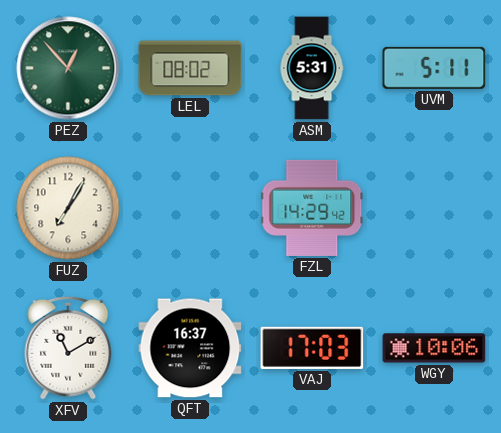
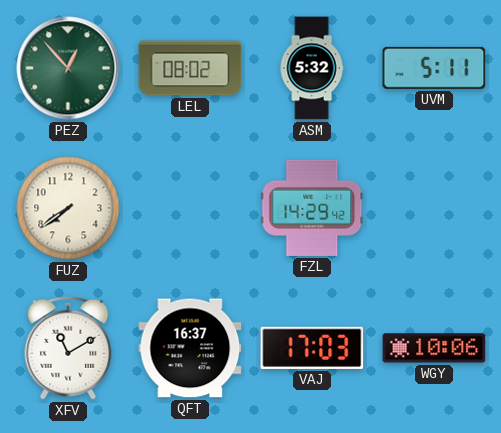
ASM: 5:31 -> 5:32 (312, 68)
FUZ: 7:05 -> 7:39 (68, 208)
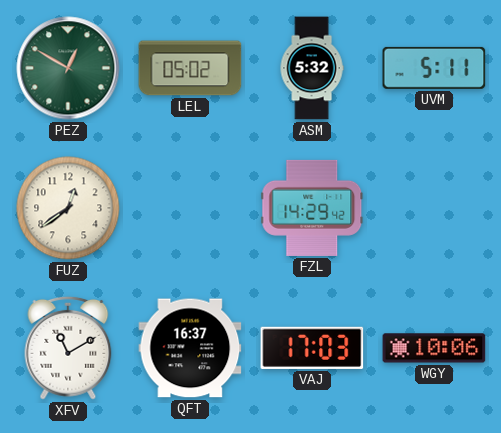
PEZ: 12:53 -> 12:50 (68, 68)
LEL: 08:02 -> 05:02 (190, 68)
FUZ: 7:39 -> 12:39 (68, 208)
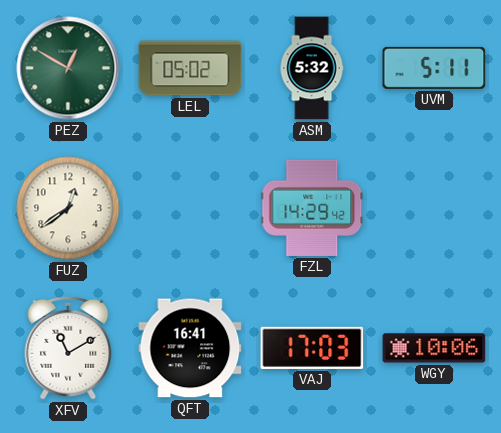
QFT: 16:37 -> 16:41 (190, 348)
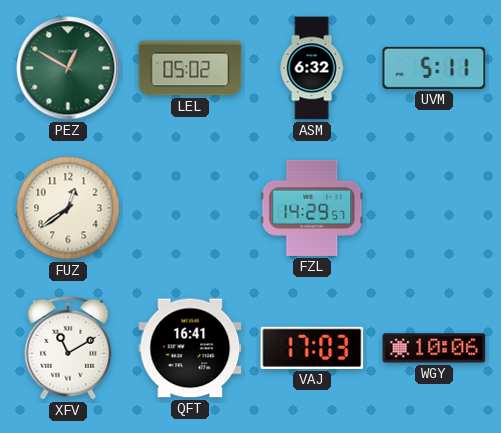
ASM: 5:32 -> 6:32 (312, 68)
FZL: 14:29:42 -> 14:29:57 (312, 208)
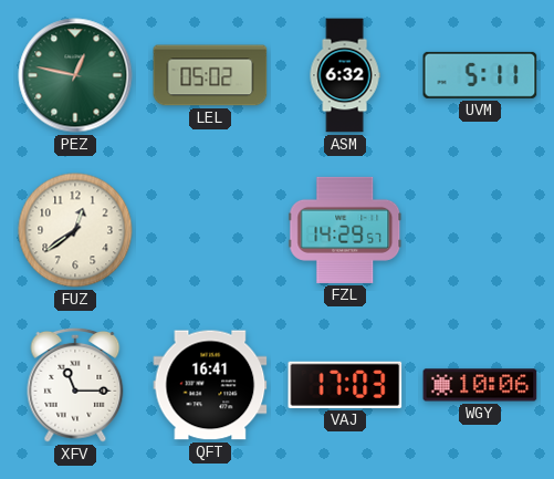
PEZ: 12:50 -> 12:47 (75, 75)
XFV: 11:10 -> 11:15 (75, 385)
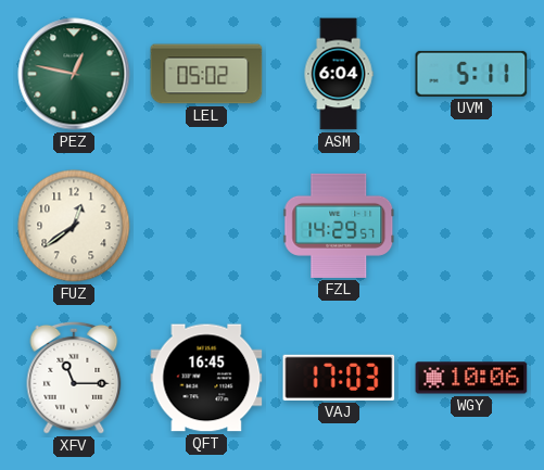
ASM: 6:32 -> 6:04 (339, 74)
QFT: 16:41 -> 16:45 (206, 378)
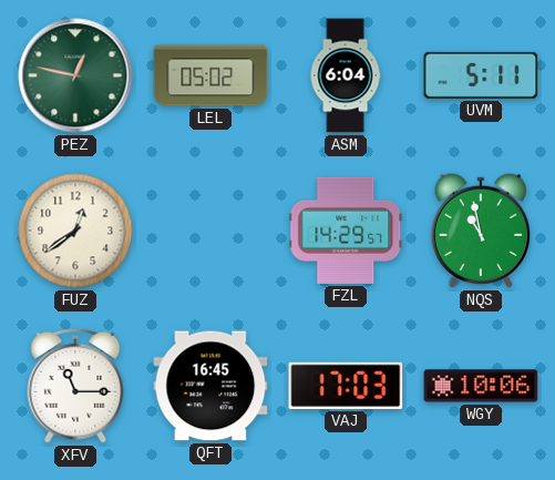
NQS: none -> 10:58 (481, 231)
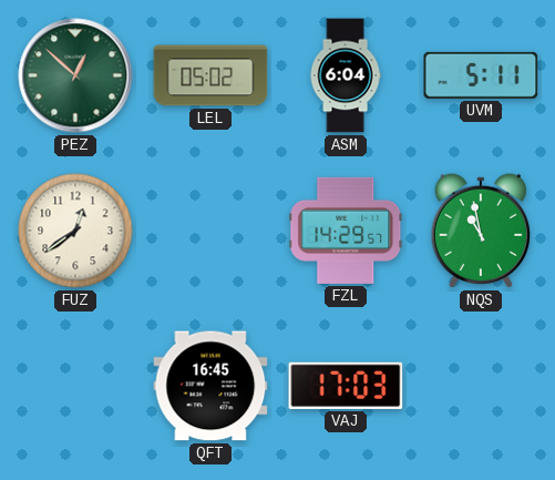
PEZ: 12:47 -> 12:52 (75, 75)
XFV: 11:15 -> none (75, 386)
WGY: 10:06 -> none (481, 386)
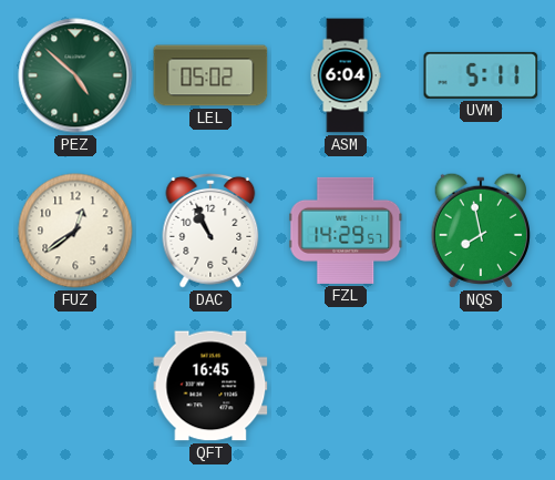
PEZ: 12:52 -> 4:52 (75, 75)
DAC: none -> 10:56 (210, 231)
NQS: 10:58 -> 7:58 (481, 231)
VAJ: 17:03 -> none (346, 386)
